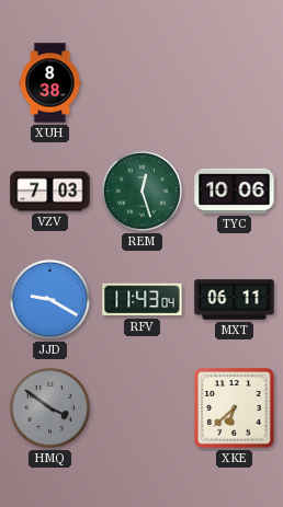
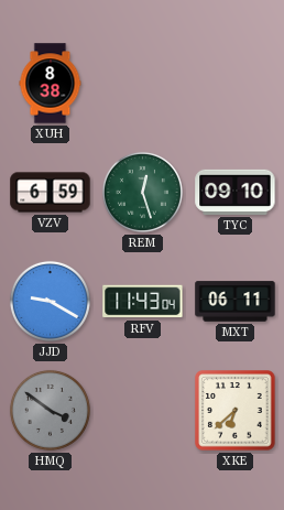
VZV: 7:03 -> 6:59 (51, 193)
TYC: 10:06 -> 09:10 (236, 192)
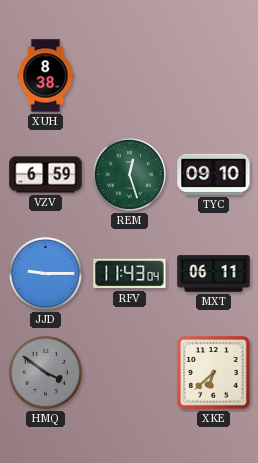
JJD: 9:20 -> 9:15 (45, 273)
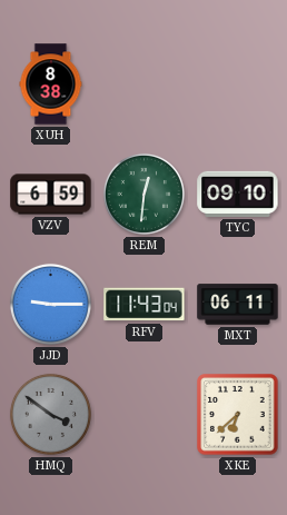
REM: 12:27 -> 12:31 (143, 194)
